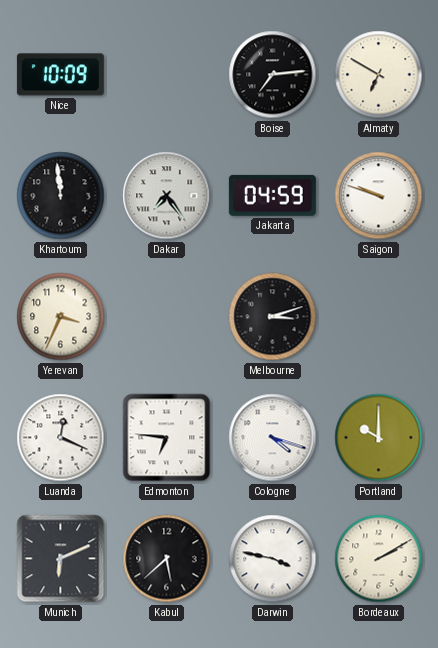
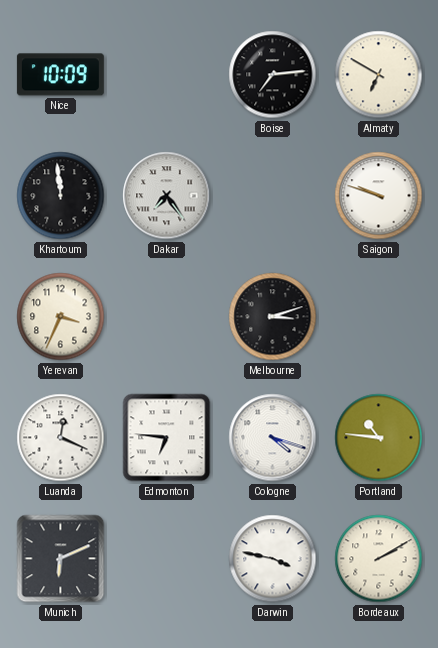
Jakarta: 04:59 -> none (272, 195)
Portland: 10:00 -> 10:46 (379, 438)
Kabul: 5:38 -> none (167, 559)
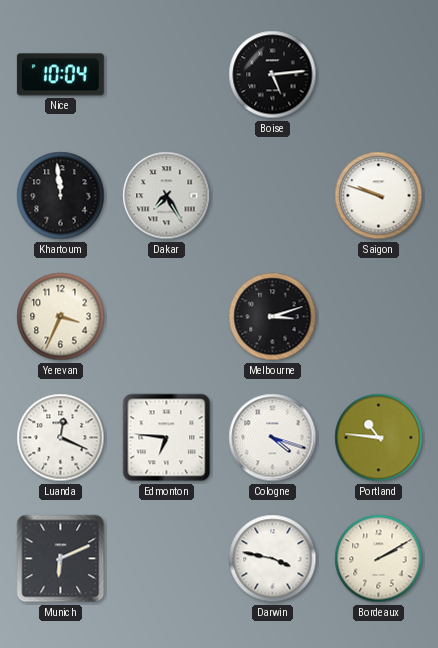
Nice: 10:09 -> 10:04 (60, 75)
Boise: 7:14 -> 5:14 (273, 75)
Almaty: 6:50 -> none (379, 75)
Dakar: 7:24 -> 7:25 (167, 196)
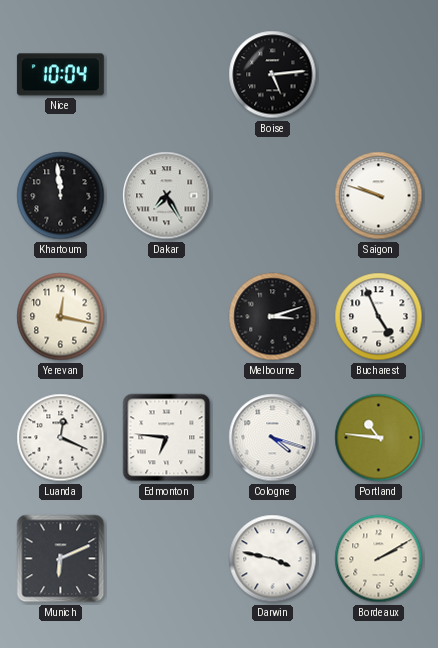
Yerevan: 3:34 -> 12:17 (61, 317)
Bucharest: none -> 4:56 (379, 317)
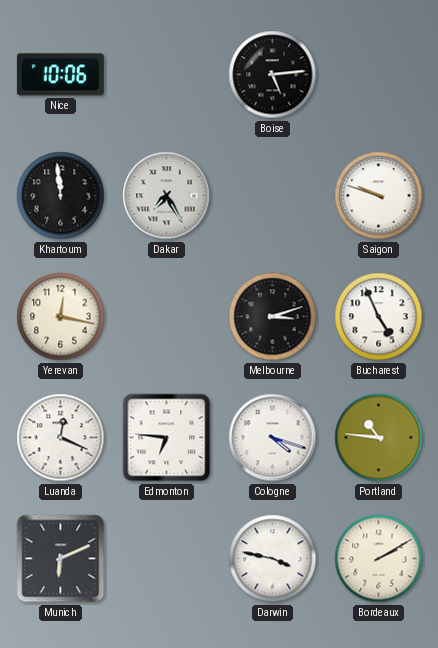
Nice: 10:04 -> 10:06 (60, 75)
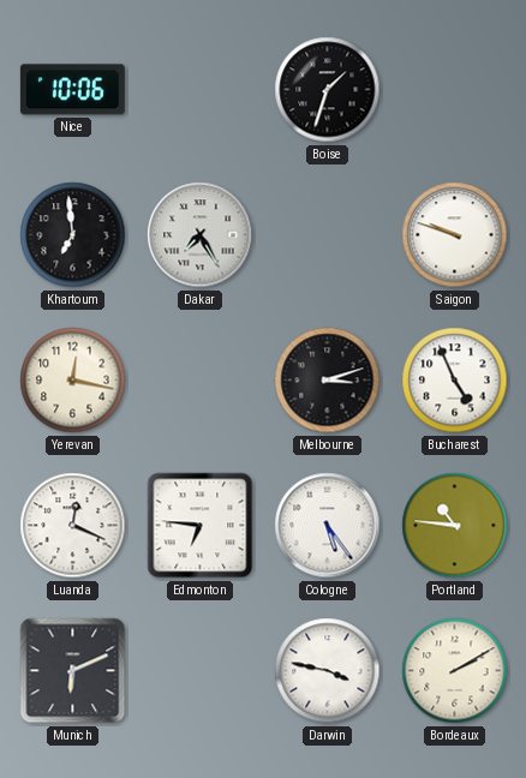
Boise: 5:14 -> 1:33 (328, 90)
Khartoum: 11:59 -> 6:59 (73, 235)
Cologne: 4:18 -> 5:24 (328, 526)
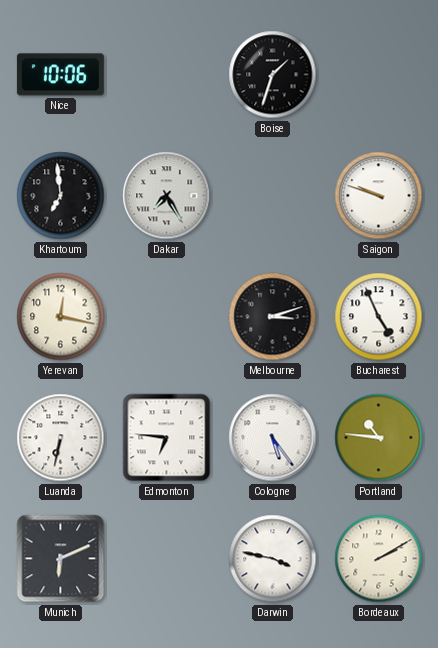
Luanda: 12:19 -> 6:32 (61, 438)
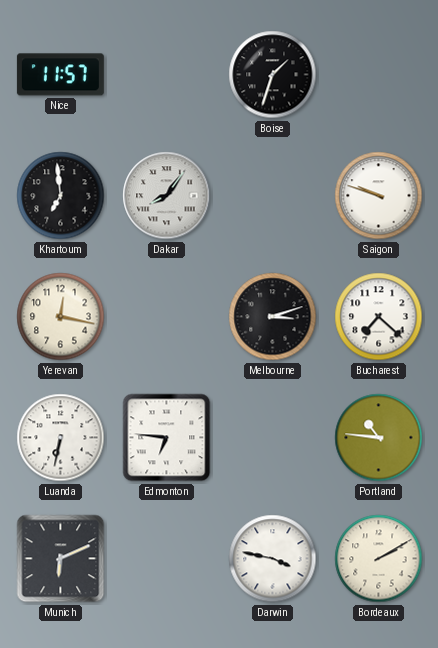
Nice: 10:06 -> 11:57 (60, 75)
Dakar: 7:25 -> 8:06 (167, 196)
Bucharest: 4:56 -> 7:22 (379, 317)
Cologne: 5:24 -> none (273, 438)
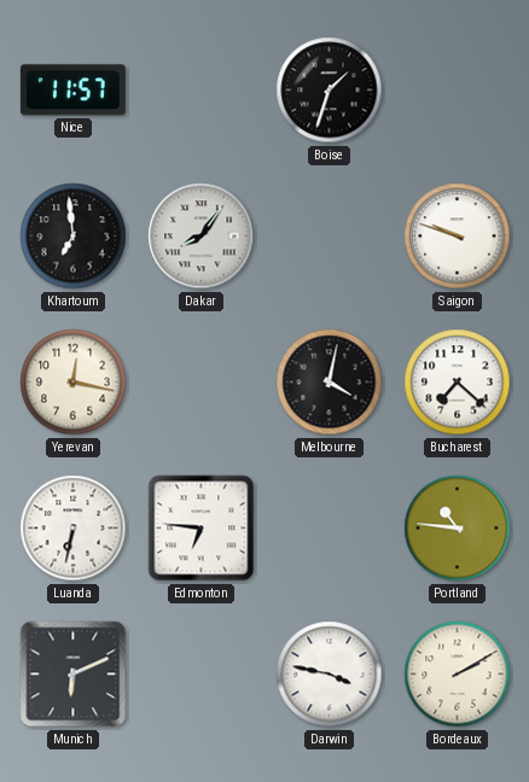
Melbourne: 3:12 -> 4:02 (330, 383)
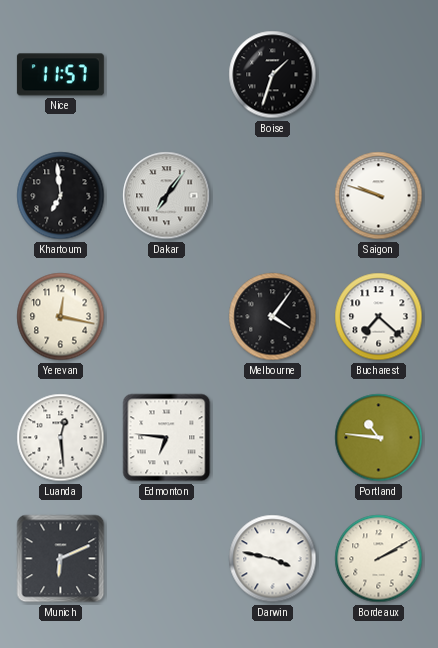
Dakar: 8:06 -> 7:06 (167, 196)
Melbourne: 4:02 -> 4:06 (273, 317)
Luanda: 6:32 -> 12:29 (61, 438)
